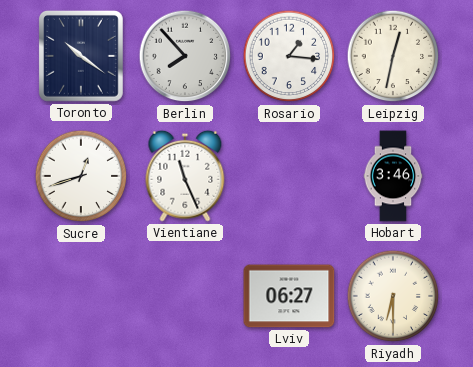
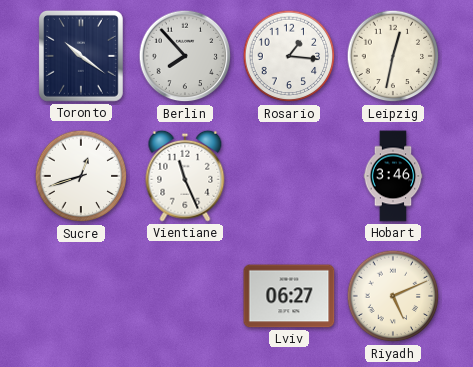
Riyadh: 6:30 -> 5:11 (393, 296)
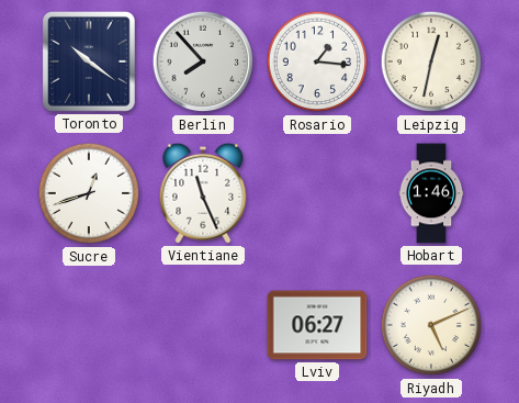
Hobart: 3:46 -> 1:46 (431, 193)
